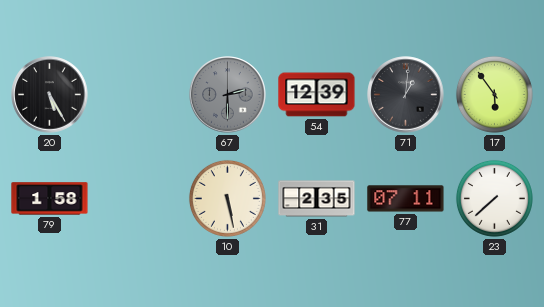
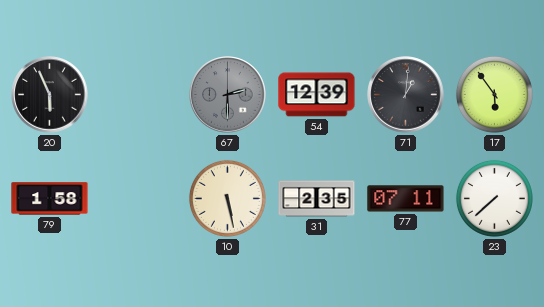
20: 5:25 -> 5:56 (50, 95)
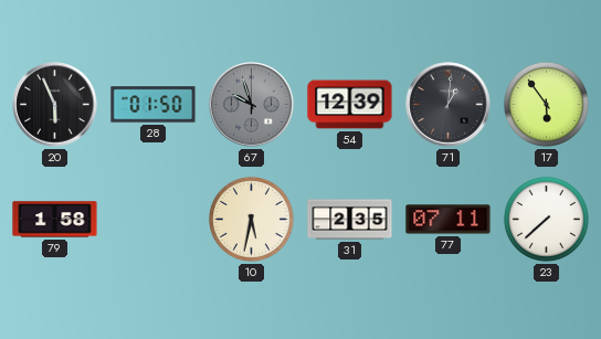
28: none -> 01:50 (154, 105)
67: 2:30 -> 9:57 (252, 105)
10: 5:28 -> 5:32 (251, 219)
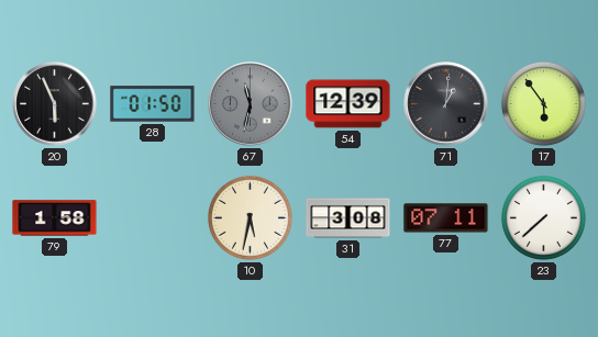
67: 9:57 -> 11:32 (251, 104)
31: 2:35 -> 3:08 (348, 218)
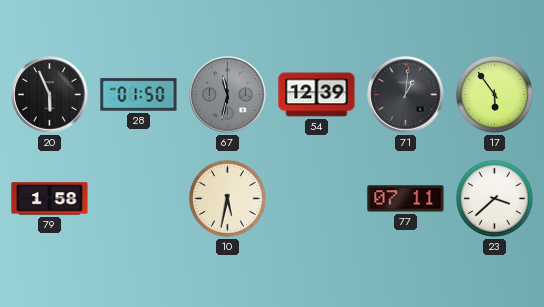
31: 3:08 -> none (348, 218)
23: 7:38 -> 3:38 (494, 198)
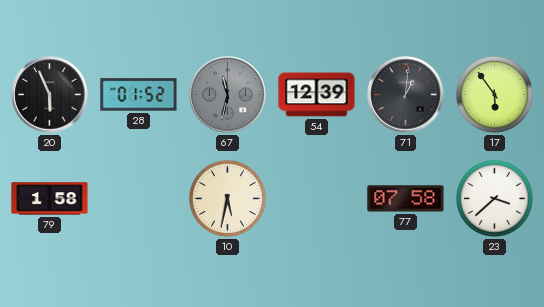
28: 01:50 -> 01:52 (139, 95)
77: 07:11 -> 07:58 (406, 199)
